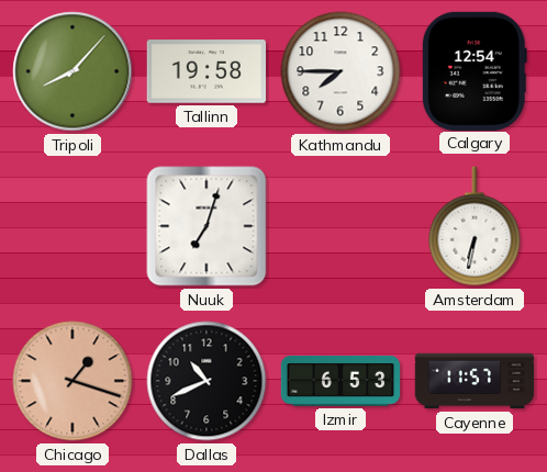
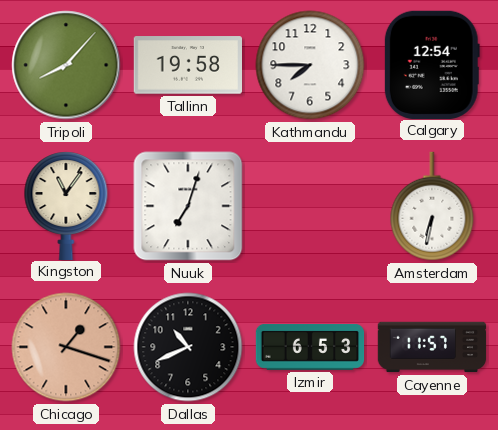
Kingston: none -> 11:06 (66, 205)
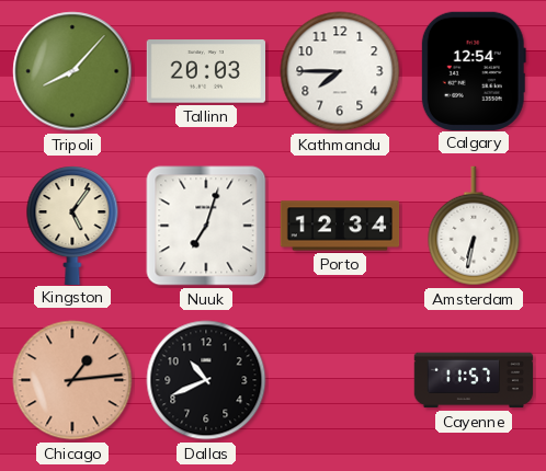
Tallinn: 19:58 -> 20:03 (205, 71)
Kingston: 11:06 -> 5:06 (72, 225)
Porto: none -> 12:34 (340, 226)
Chicago: 1:18 -> 1:14 (72, 380)
Izmir: 6:53 -> none (310, 347)
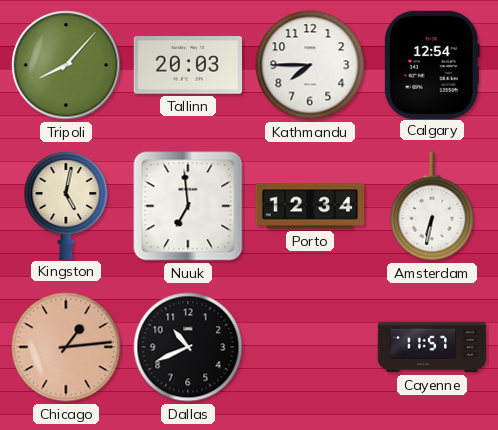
Kingston: 5:06 -> 5:02 (66, 205)
Nuuk: 7:03 -> 6:59 (188, 206)
